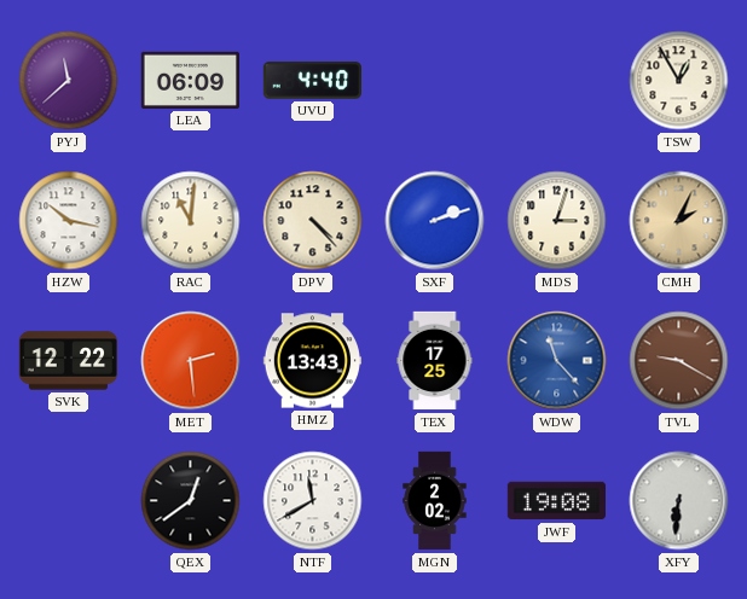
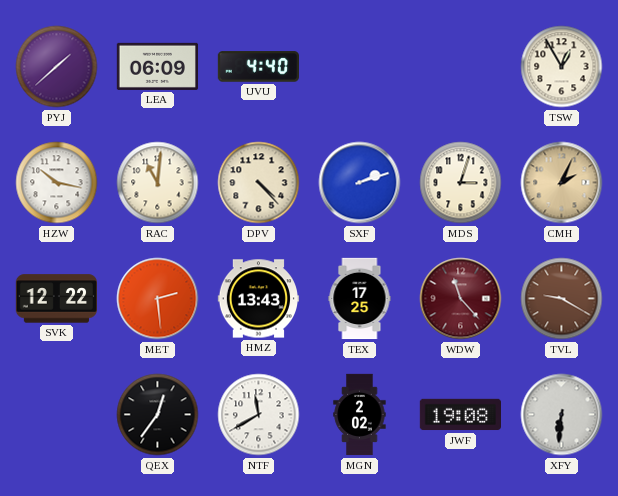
PYJ: 11:38 -> 1:38 (57, 67)
WDW dial: blue -> burgundy (461, 299)
QEX: 12:39 -> 12:36 (158, 415)
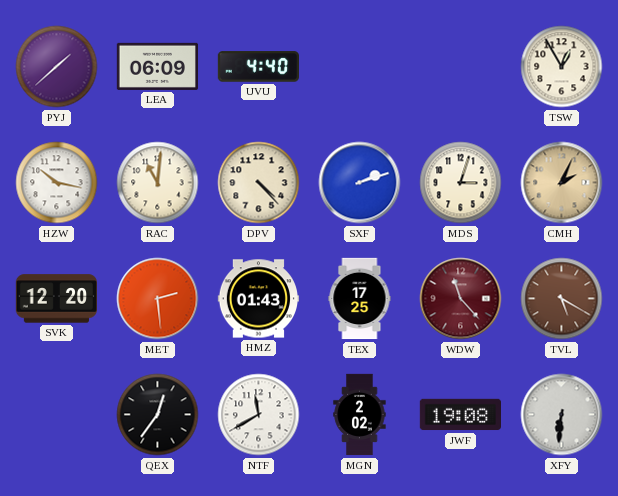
SVK: 12:22 -> 12:20 (57, 299)
HMZ: 13:43 -> 01:43 (258, 299)
TVL: 9:20 -> 5:20 (562, 299)
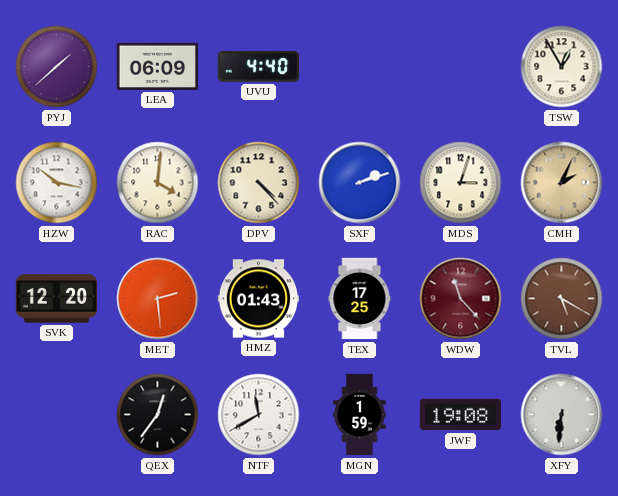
RAC: 11:01 -> 4:01 (158, 183)
MGN: 2:02 -> 1:59 (360, 415)
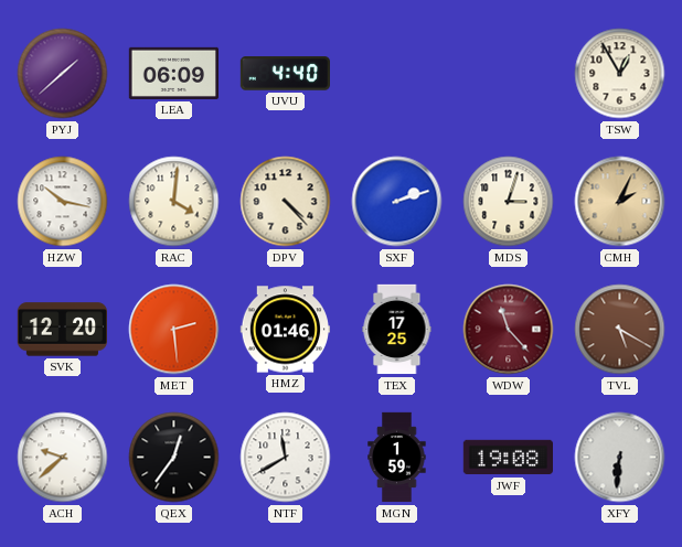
HMZ: 01:43 -> 01:46 (285, 330)
ACH: none -> 9:38 (63, 458)
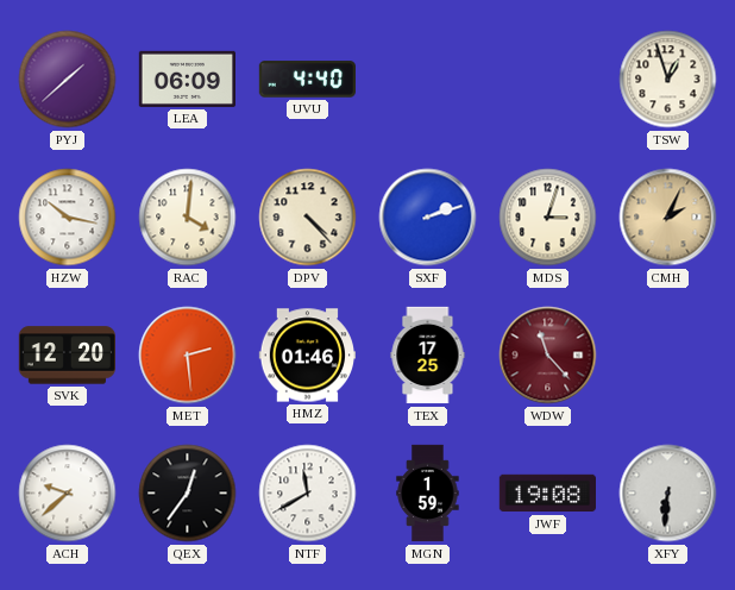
TSW: 12:55 -> 12:57 (668, 80)
TVL: 5:20 -> none (620, 330)
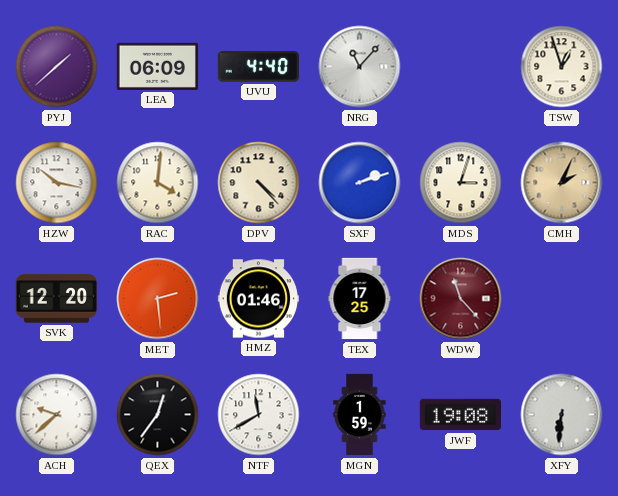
NRG: none -> 11:07 (360, 67)
